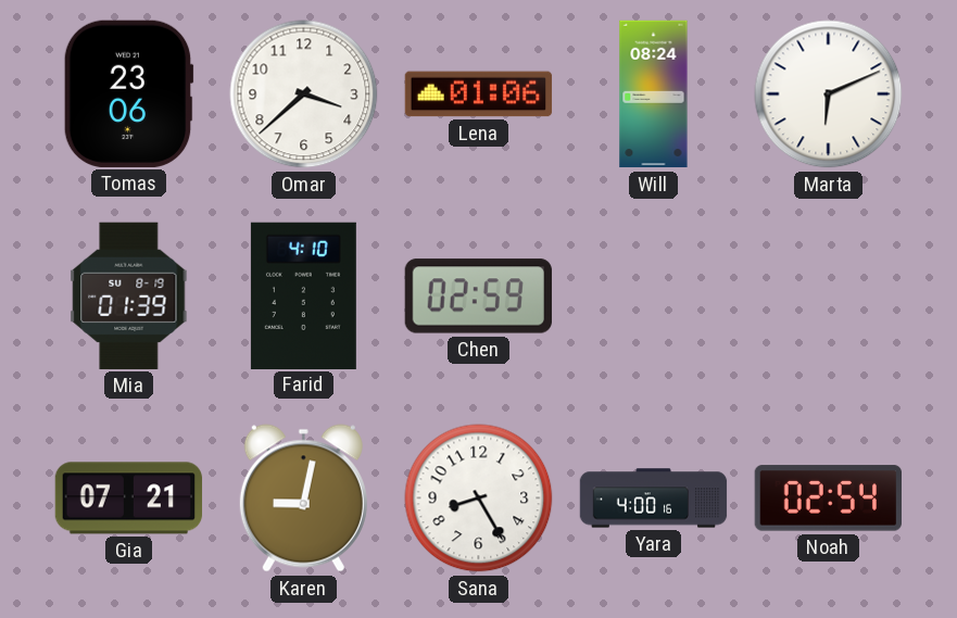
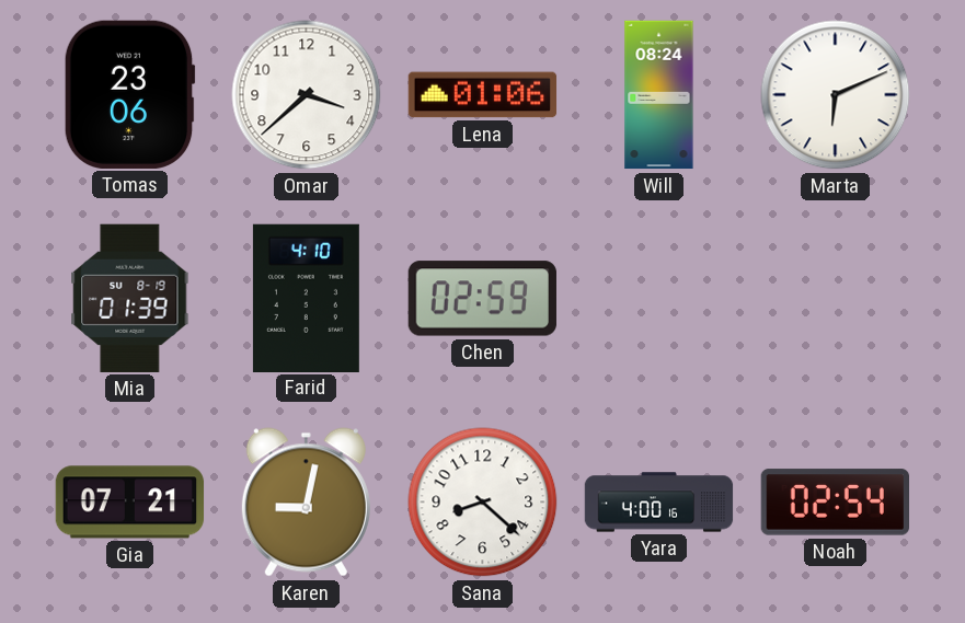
Sana: 8:25 -> 8:22 (483, 503)
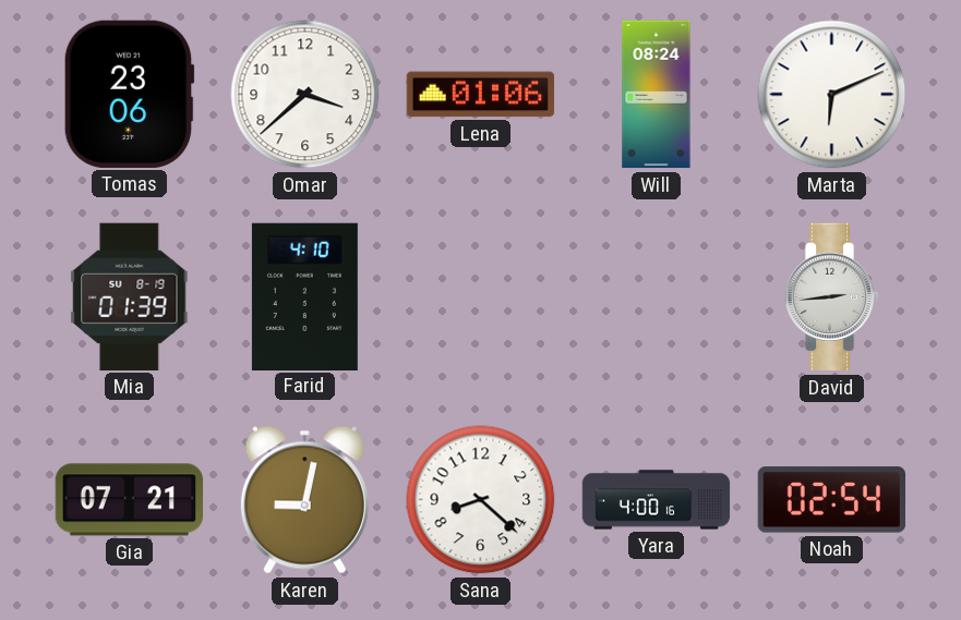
Chen: 02:59 -> none (482, 299)
David: none -> 2:44 (831, 297)
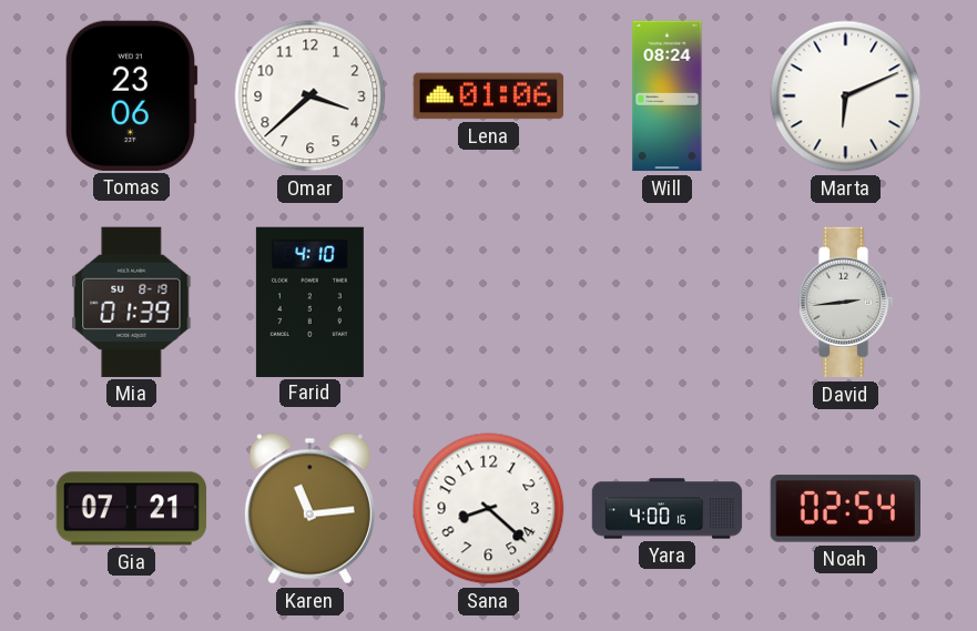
Karen: 9:02 -> 11:14 (309, 509)
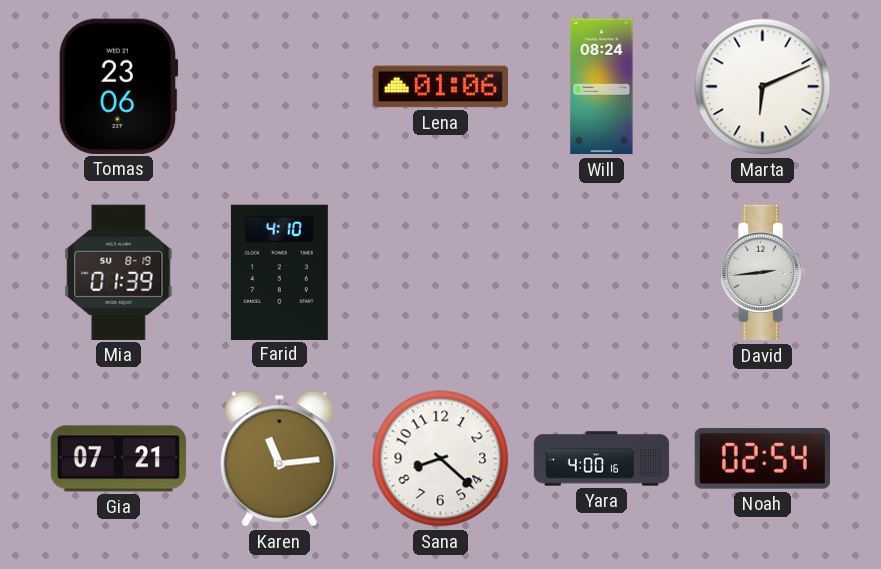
Omar: 3:38 -> none (311, 96)
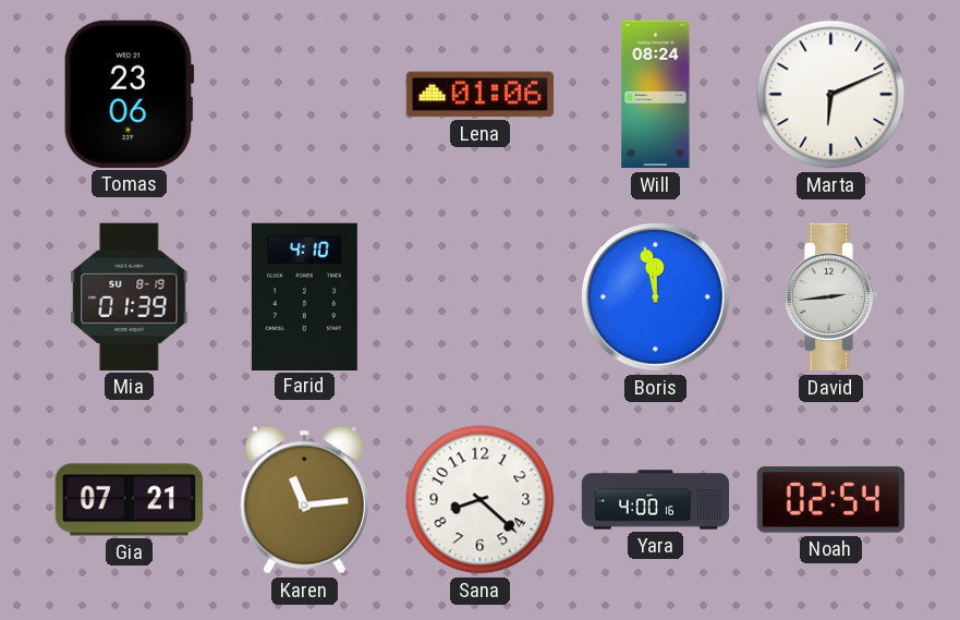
Boris: none -> 11:58 (655, 296)
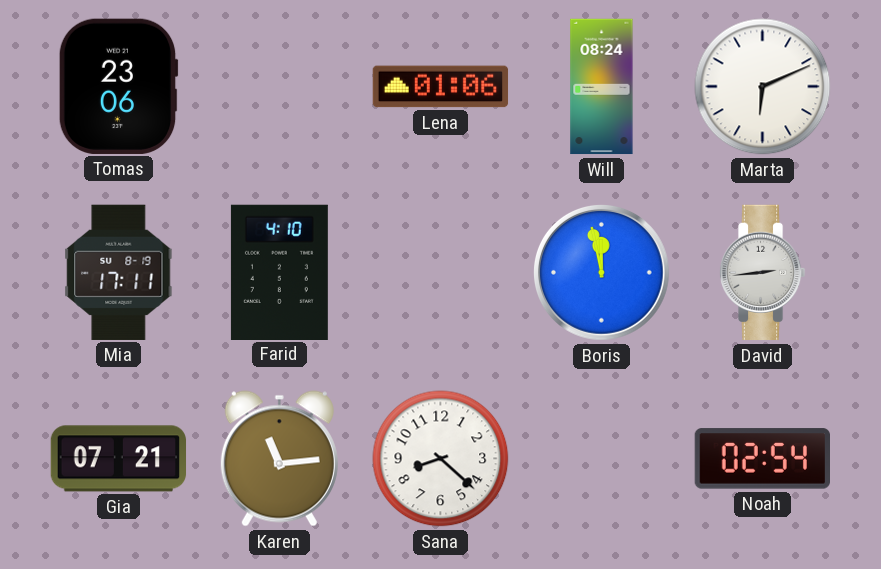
Mia: 01:39 -> 17:11 (119, 272)
Yara: 4:00 -> none (656, 500)
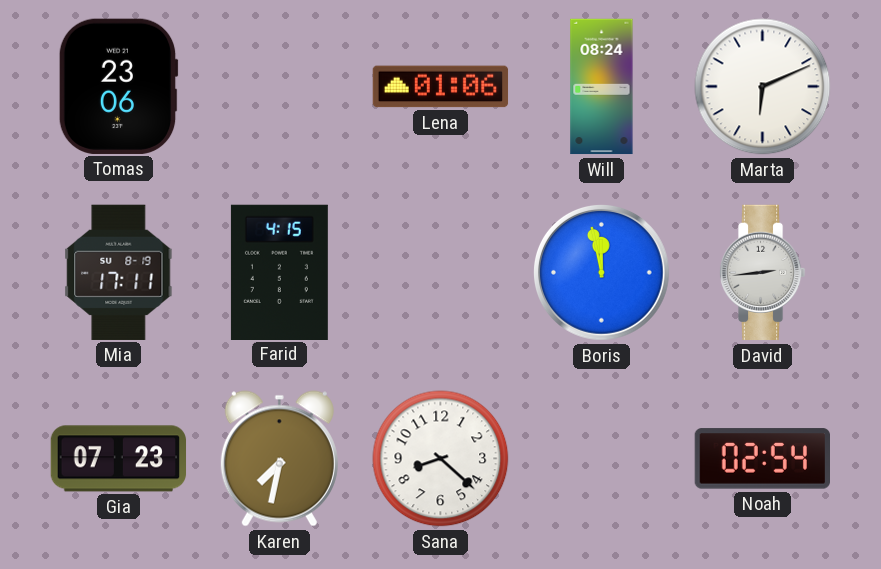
Farid: 4:10 -> 4:15 (279, 272)
Gia: 07:21 -> 07:23 (119, 459)
Karen: 11:14 -> 7:32 (279, 459)
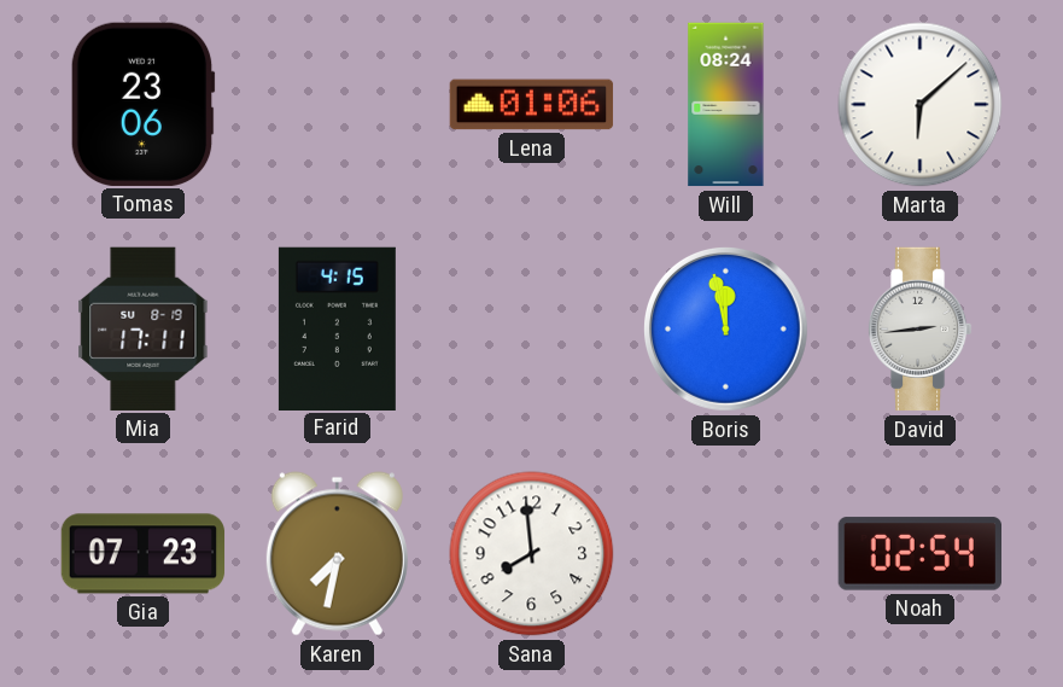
Marta: 6:11 -> 6:08 (921, 105)
Sana: 8:22 -> 7:59 (532, 554)
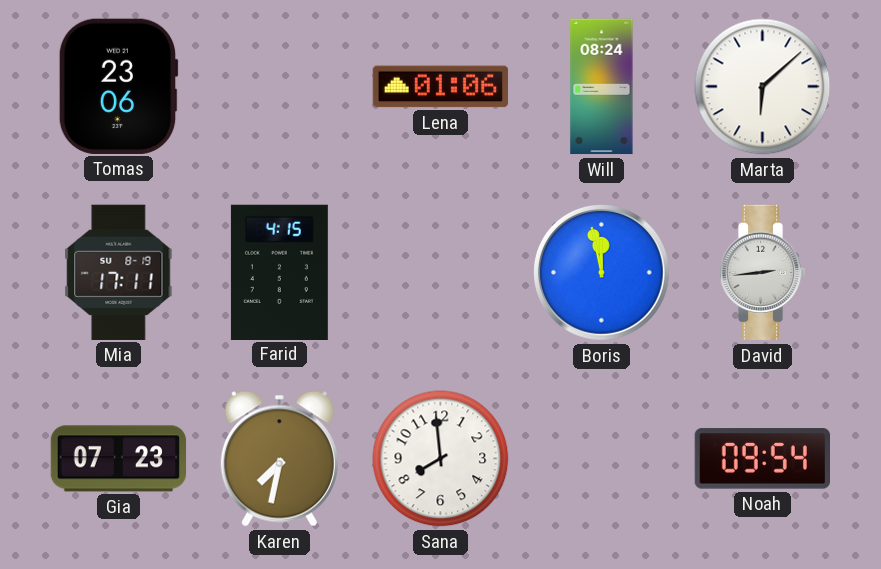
Noah: 02:54 -> 09:54 (762, 459)
